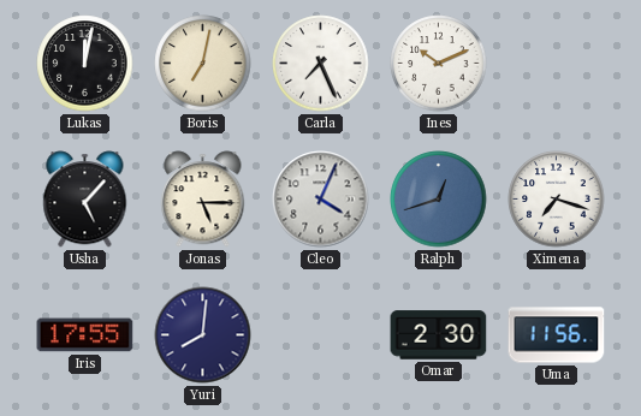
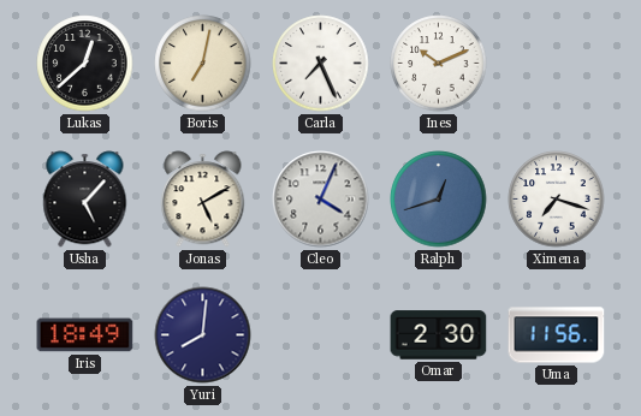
Lukas: 12:02 -> 12:38 (85, 64)
Jonas: 5:15 -> 5:10 (203, 200)
Iris: 17:55 -> 18:49 (85, 335)
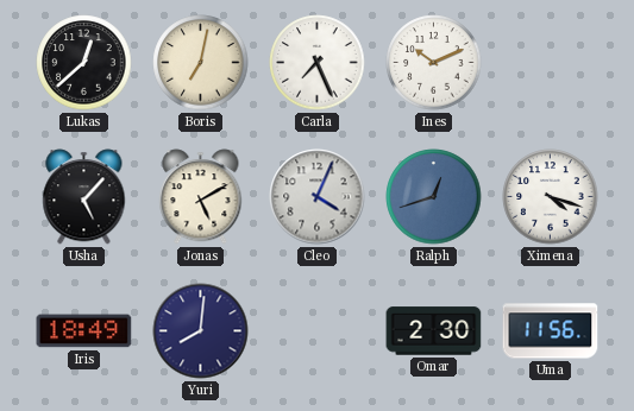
Ximena: 7:18 -> 4:18 (551, 197)
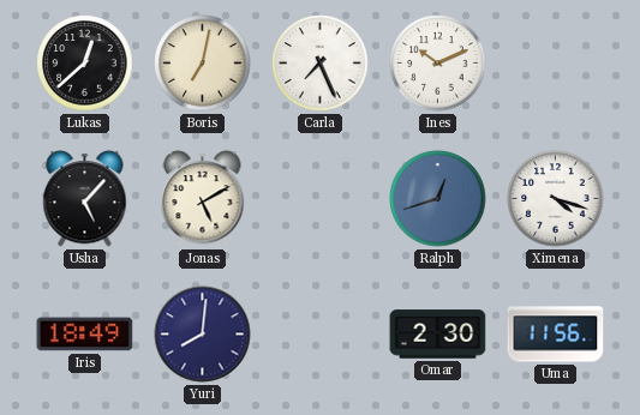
Cleo: 4:04 -> none (318, 197)
